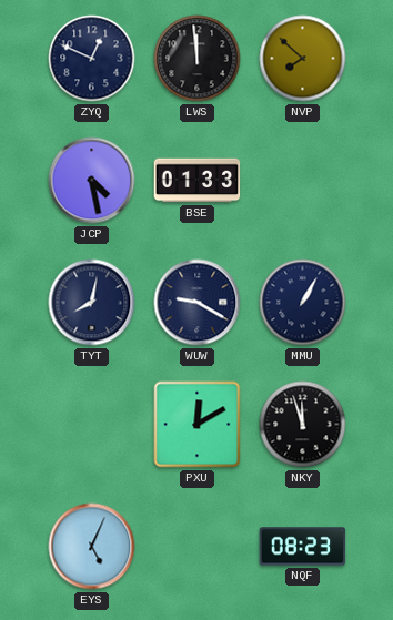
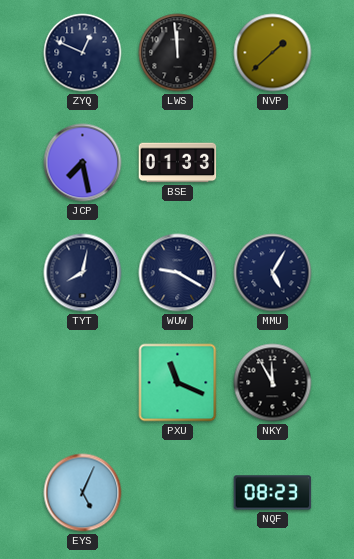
NVP: 7:52 -> 1:38 (273, 53)
JCP: 4:28 -> 7:28 (83, 163)
MMU: 1:05 -> 5:05 (273, 273)
PXU: 12:10 -> 11:19 (178, 383)
NKY: 11:57 -> 11:55 (273, 383)
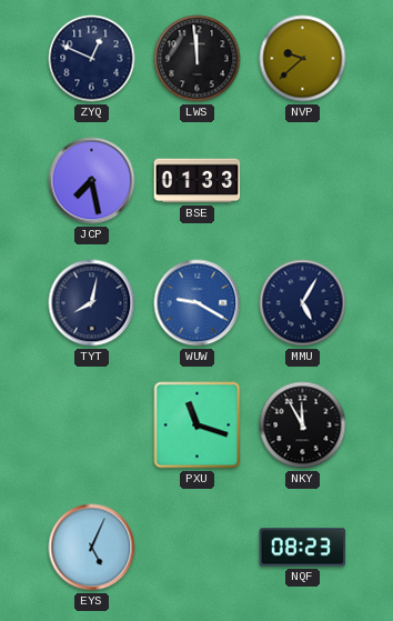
NVP: 1:38 -> 9:38 (303, 59)
WUW dial: navy -> blue (198, 303)
PXU: 11:19 -> 11:18 (198, 425)
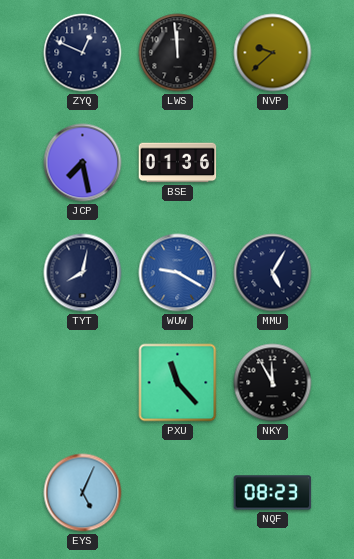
BSE: 01:33 -> 01:36 (178, 163)
PXU: 11:18 -> 11:23 (178, 383)
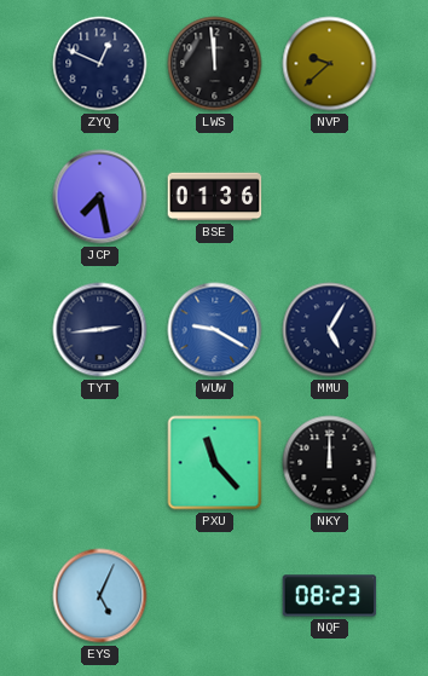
TYT: 8:02 -> 2:44 (100, 330)
NKY: 11:55 -> 12:00 (330, 463)
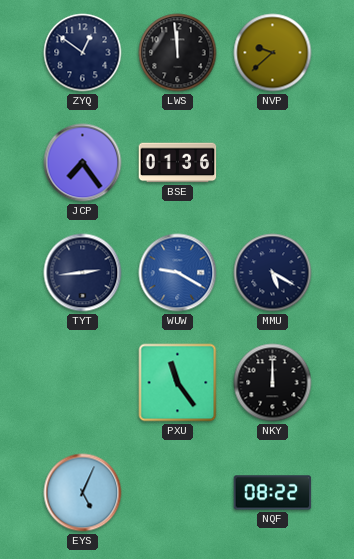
ZYQ: 12:49 -> 12:51 (83, 53)
JCP: 7:28 -> 7:24 (83, 163)
MMU: 5:05 -> 5:20 (273, 273)
PXU: 11:23 -> 11:24 (178, 383)
NQF: 08:23 -> 08:22 (273, 493)
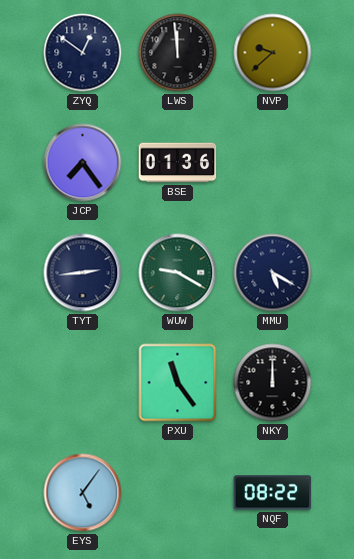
WUW dial: blue -> green (178, 273)
EYS: 5:04 -> 5:06 (83, 493)
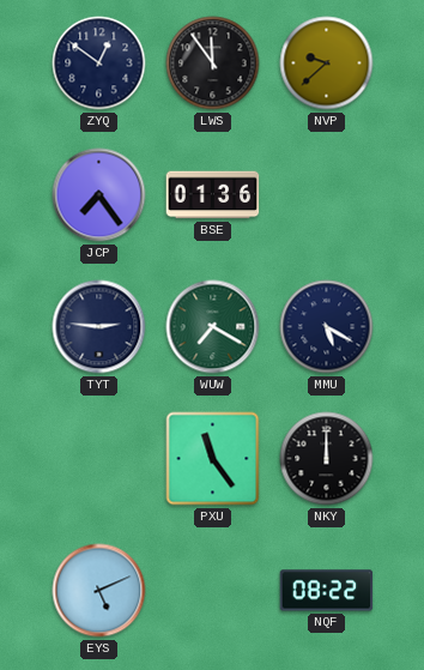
LWS: 11:59 -> 11:54 (213, 64)
TYT: 2:44 -> 2:46 (99, 327)
WUW: 9:20 -> 7:20 (213, 327)
EYS: 5:06 -> 5:11 (99, 591)
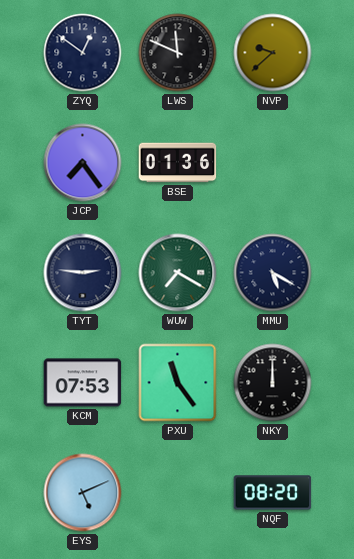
LWS: 11:54 -> 11:49 (178, 53)
KCM: none -> 07:53 (83, 383)
NQF: 08:22 -> 08:20 (273, 493)
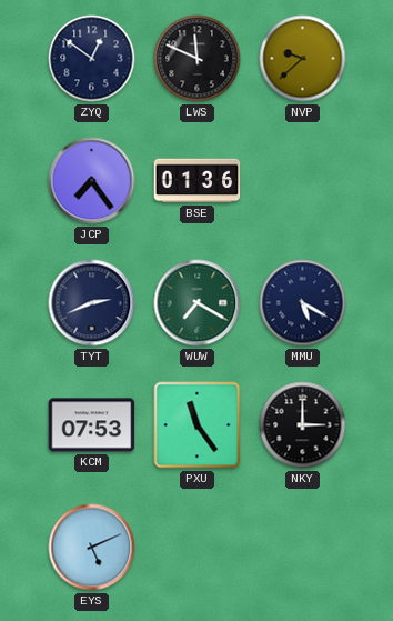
TYT: 2:46 -> 2:41 (92, 303)
NKY: 12:00 -> 3:00 (303, 425)
NQF: 08:20 -> none (273, 493)
